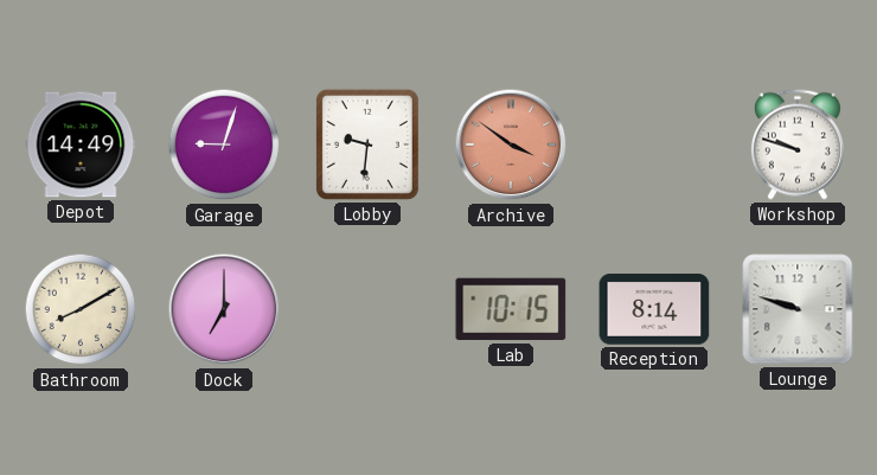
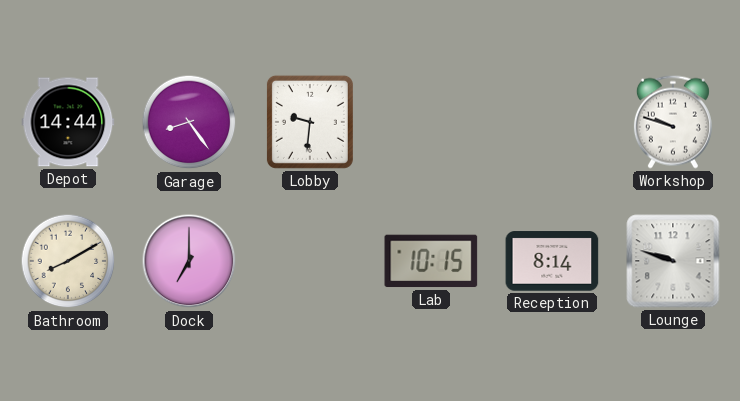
Depot: 14:49 -> 14:44 (68, 122)
Garage: 9:03 -> 8:24 (189, 122)
Archive: 3:51 -> none (511, 145)
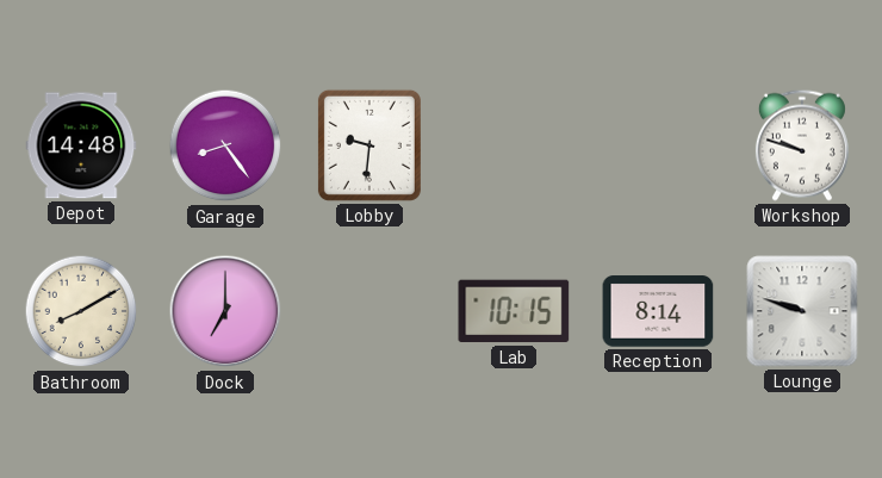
Depot: 14:44 -> 14:48 (81, 145)
